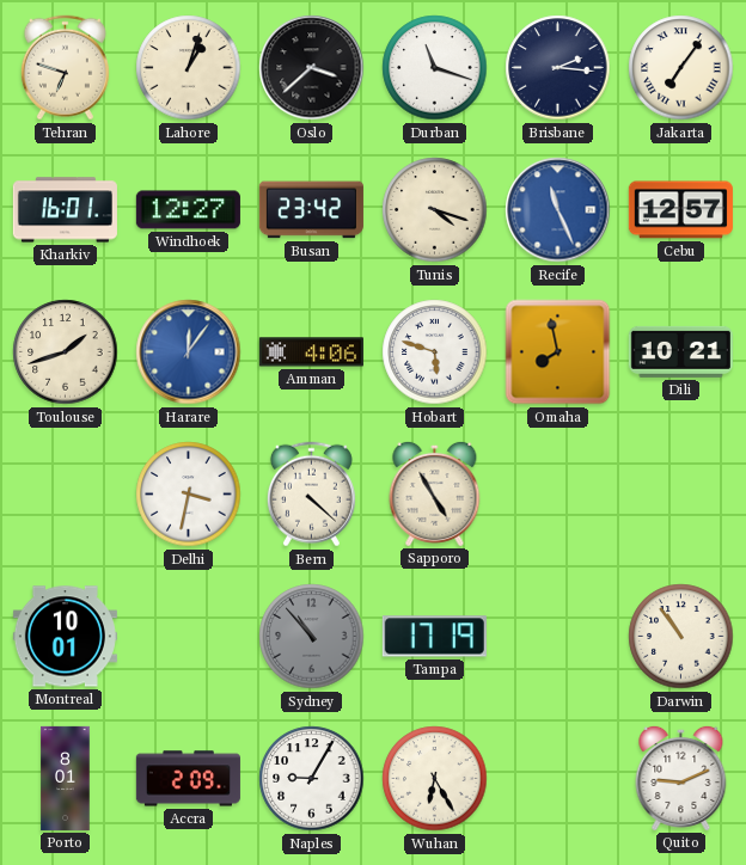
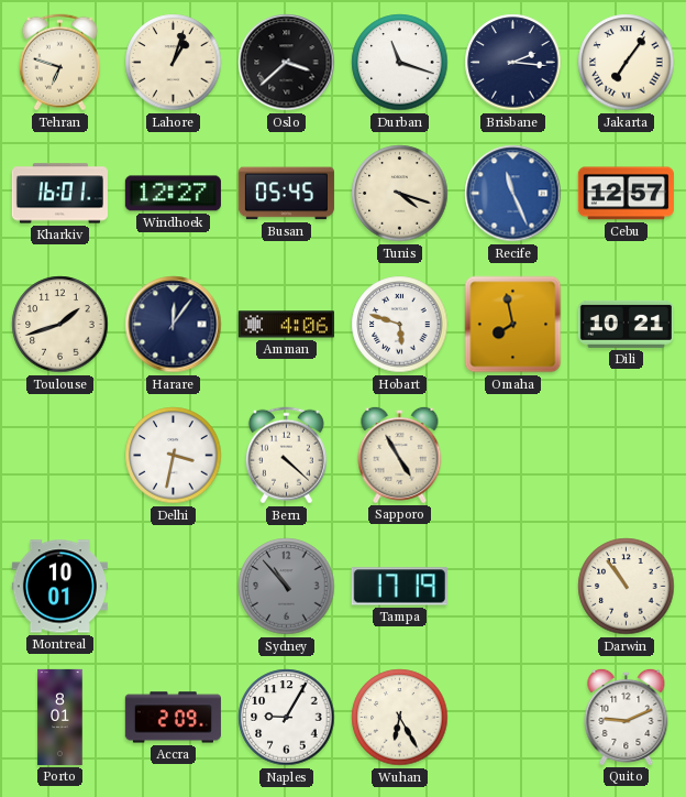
Busan: 23:42 -> 05:45 (286, 194)
Harare dial: blue -> navy (174, 325)
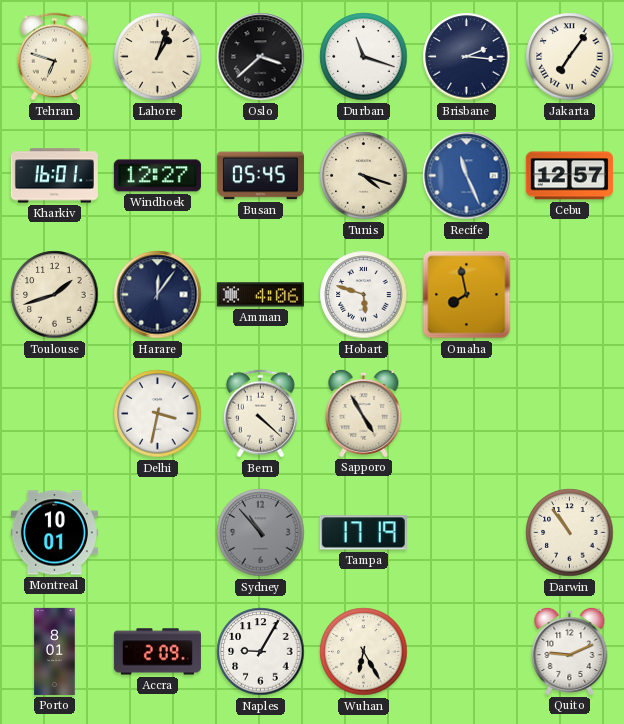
Dili: 10:21 -> none (626, 324)
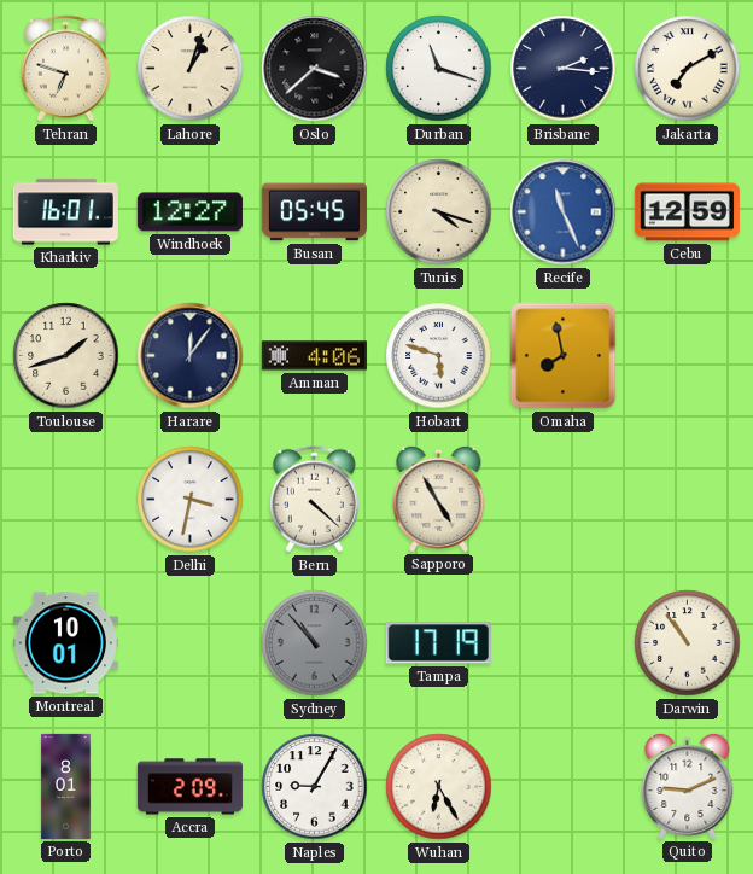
Jakarta: 7:06 -> 7:10 (688, 69)
Cebu: 12:57 -> 12:59 (687, 212)
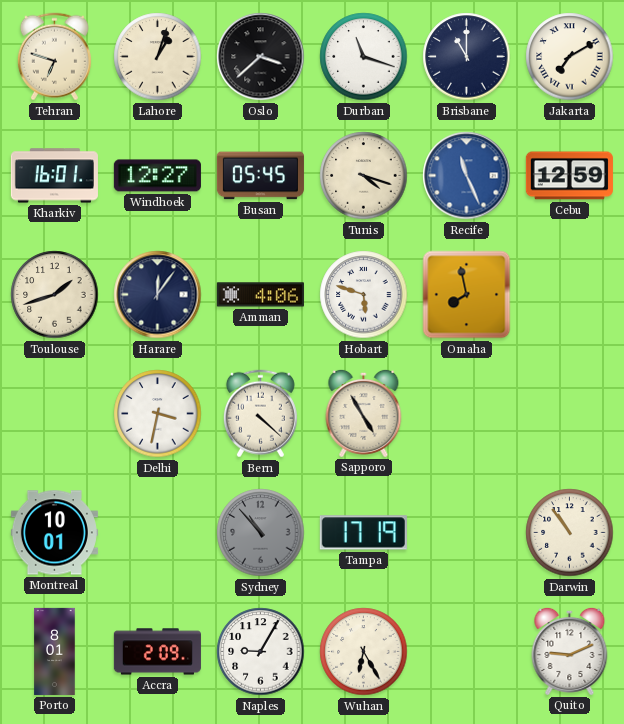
Brisbane: 2:16 -> 11:00 (467, 57)
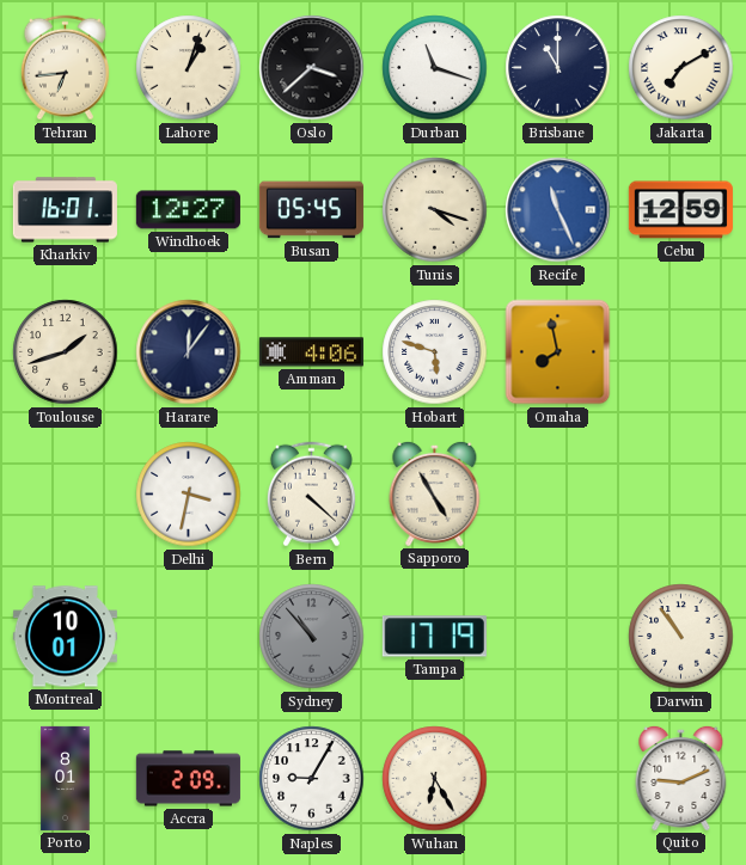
Tehran: 6:48 -> 6:44 (65, 68)
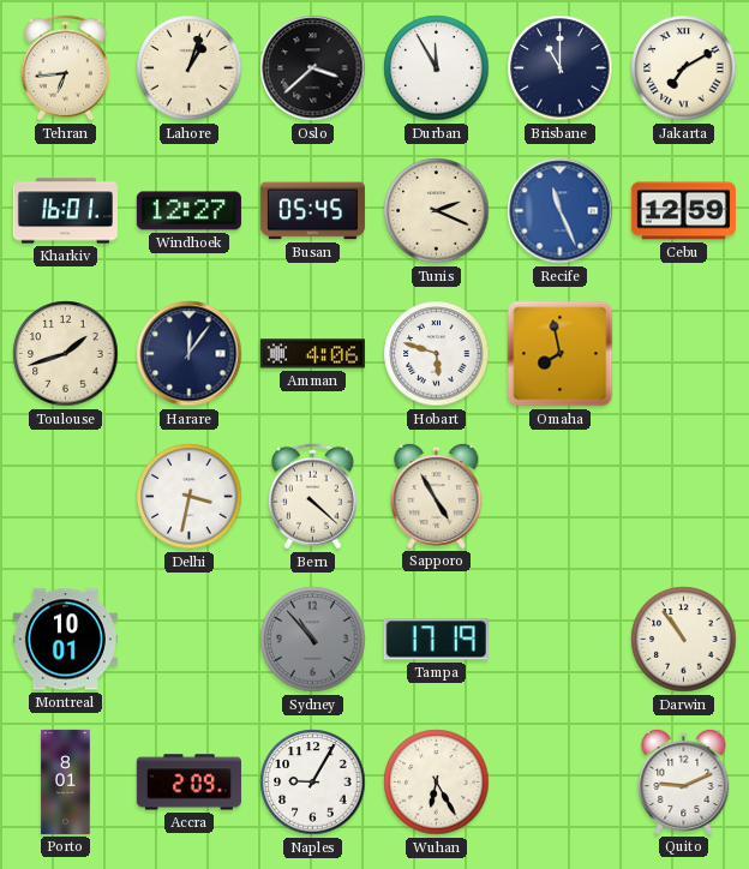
Durban: 11:18 -> 11:55 (437, 68)
Tunis: 4:18 -> 2:19 (437, 211)
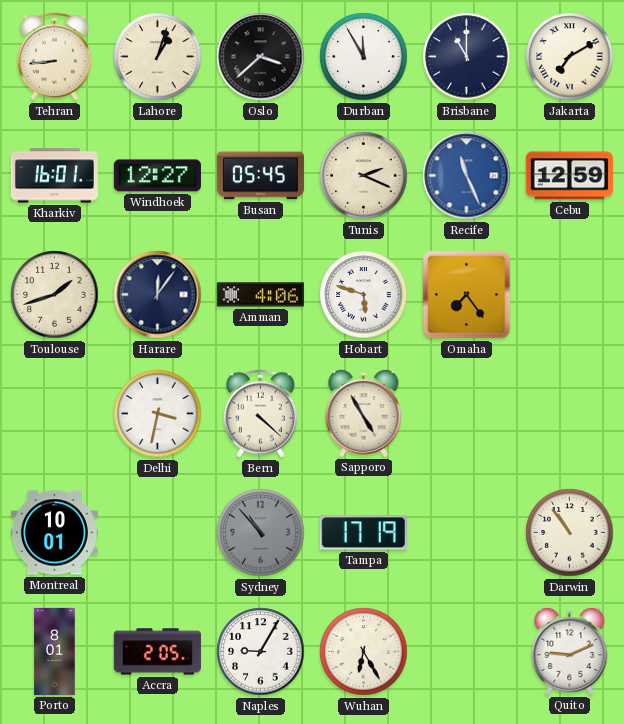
Tehran: 6:44 -> 8:44 (54, 57)
Omaha: 7:58 -> 7:24 (467, 295)
Accra: 2:09 -> 2:05 (157, 652)
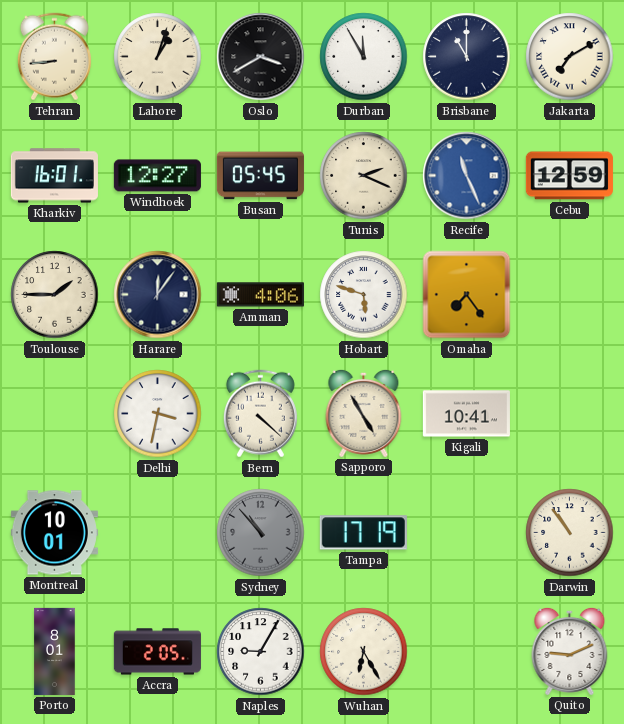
Oslo: 3:38 -> 3:40 (261, 57)
Toulouse: 1:42 -> 1:45 (55, 295)
Kigali: none -> 10:41 (466, 414)
